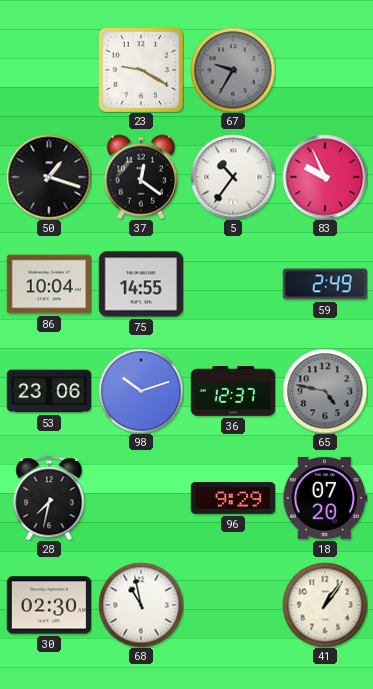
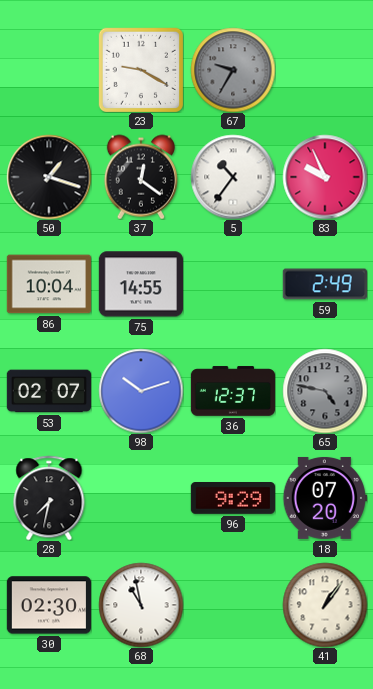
53: 23:06 -> 02:07 (48, 391)
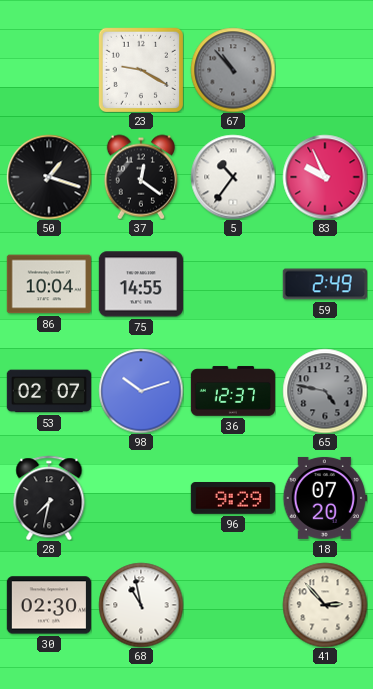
67: 9:35 -> 10:53 (233, 70)
41: 1:06 -> 2:53 (325, 605)
